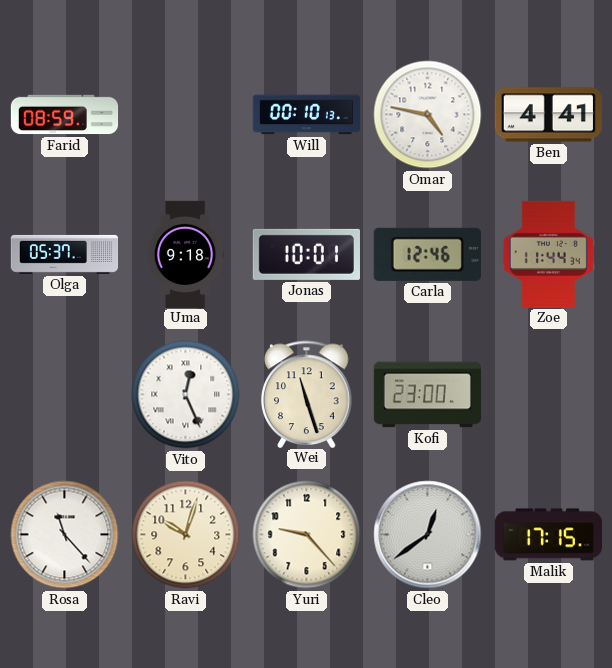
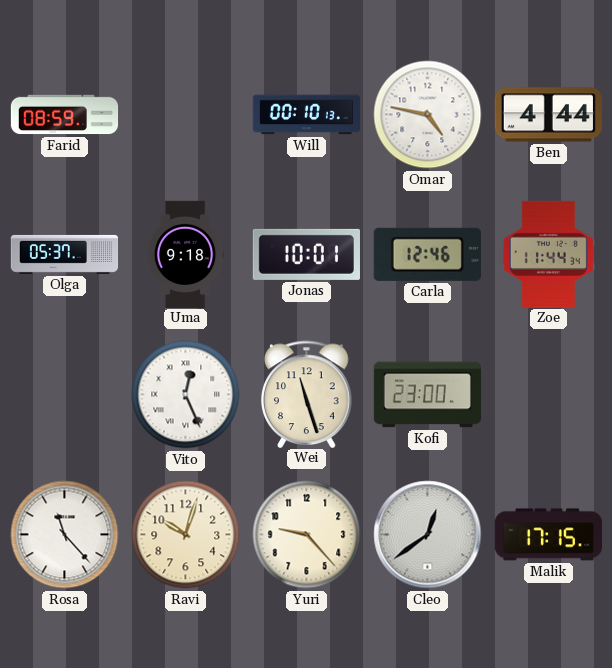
Ben: 4:41 -> 4:44 (548, 115)
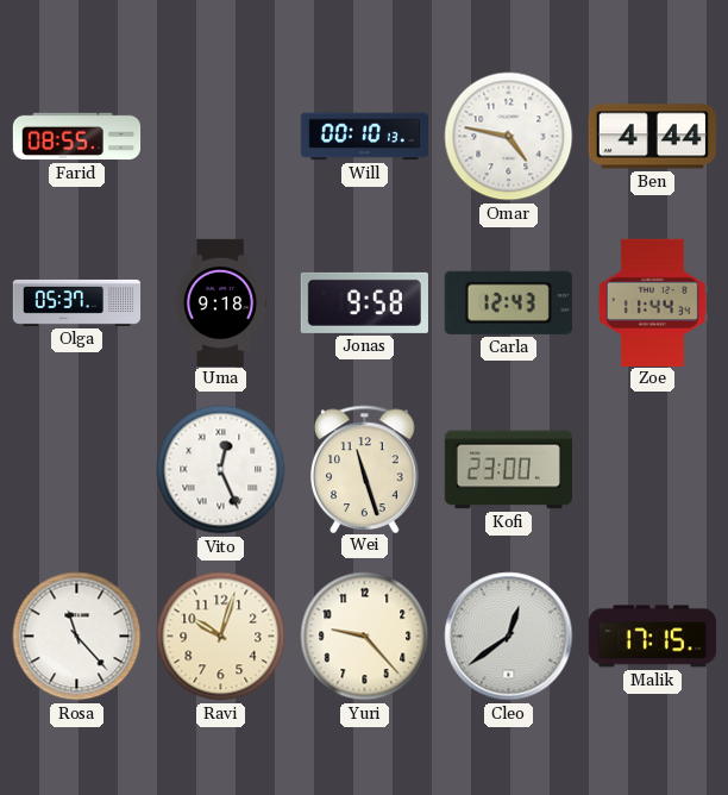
Farid: 08:59 -> 08:55 (77, 137)
Jonas: 10:01 -> 9:58 (364, 302)
Carla: 12:46 -> 12:43 (508, 302)
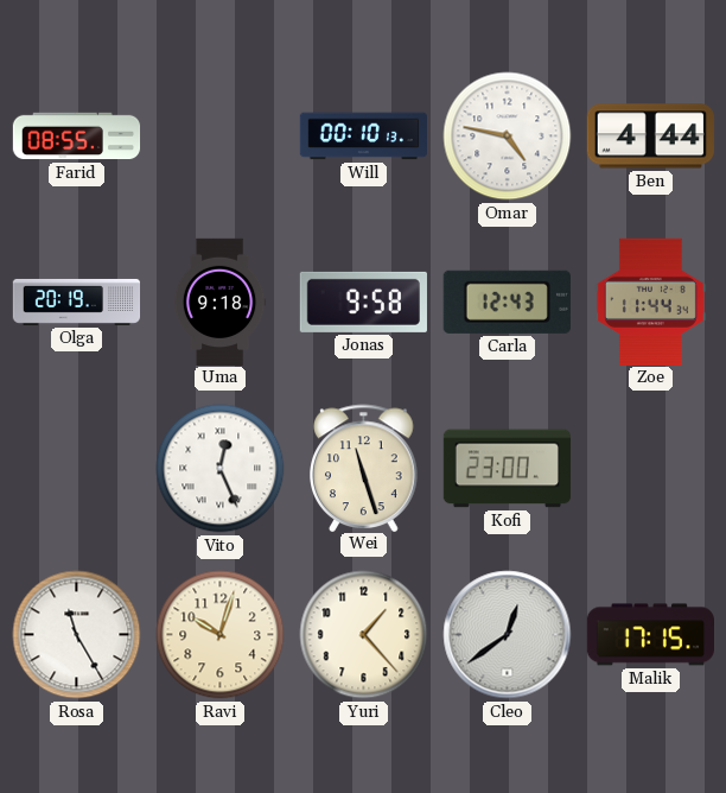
Olga: 05:37 -> 20:19 (77, 302)
Rosa: 11:23 -> 11:25 (77, 635)
Yuri: 9:23 -> 1:23 (364, 635)
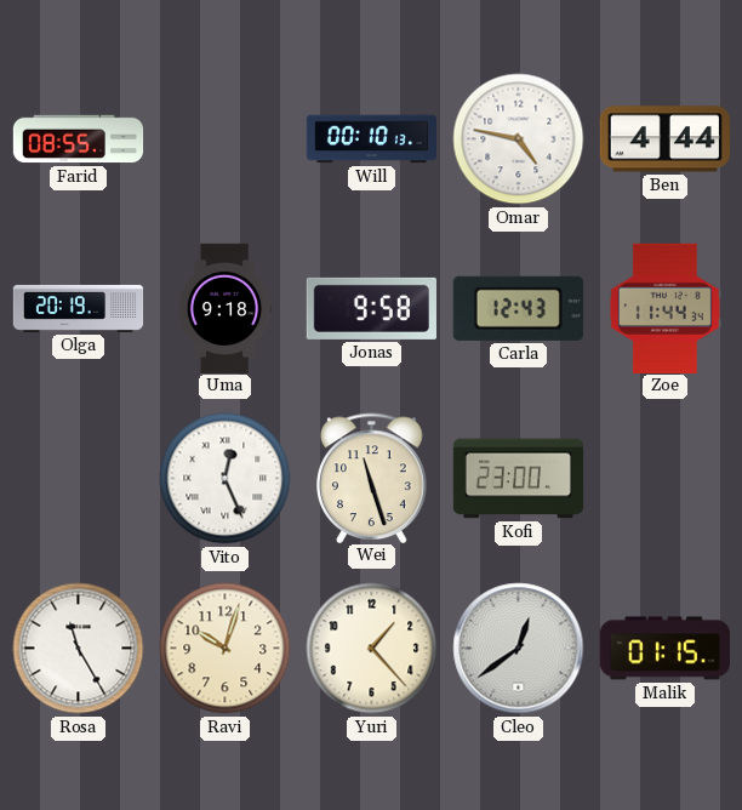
Malik: 17:15 -> 01:15 (664, 649)
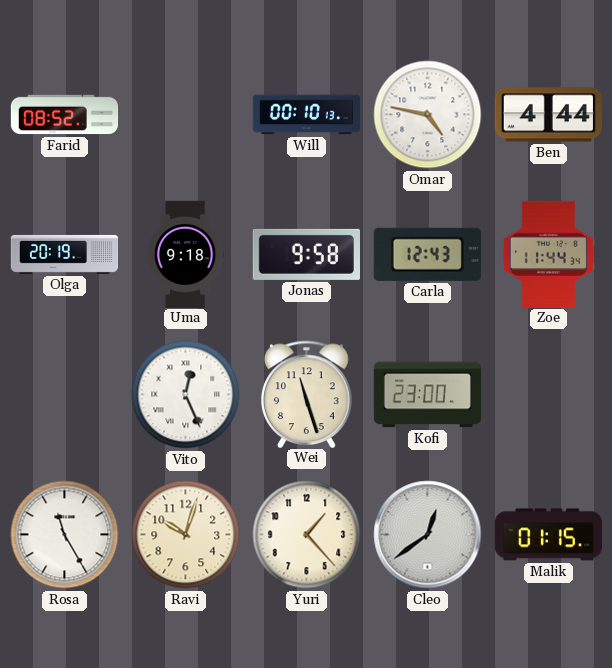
Farid: 08:55 -> 08:52 (65, 115)
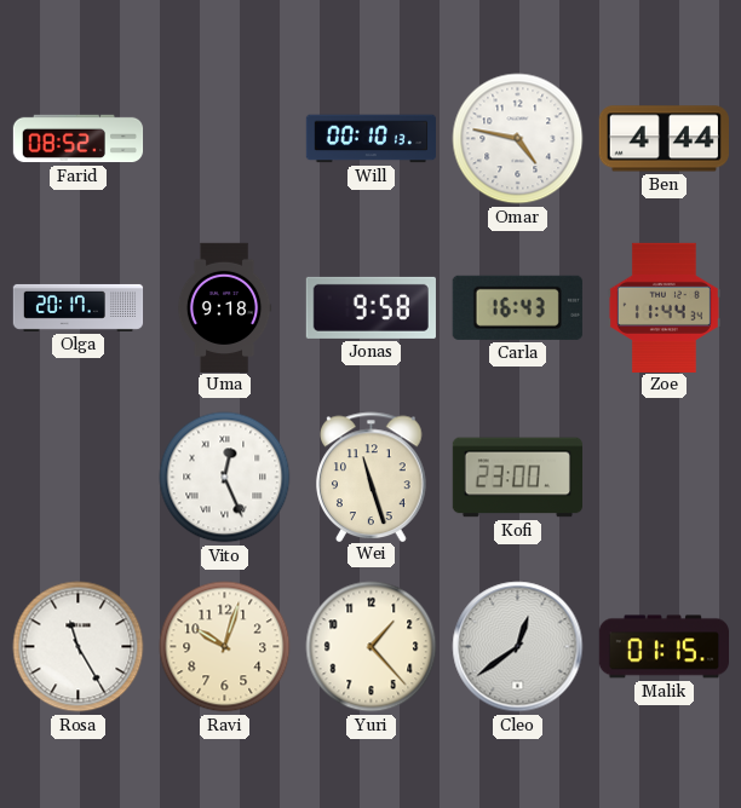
Olga: 20:19 -> 20:17 (79, 307)
Carla: 12:43 -> 16:43 (517, 307)
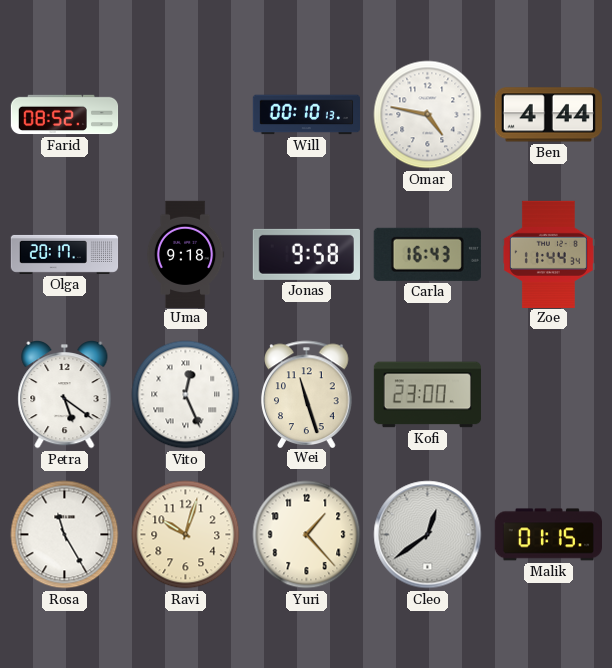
Petra: none -> 5:21 (65, 394)
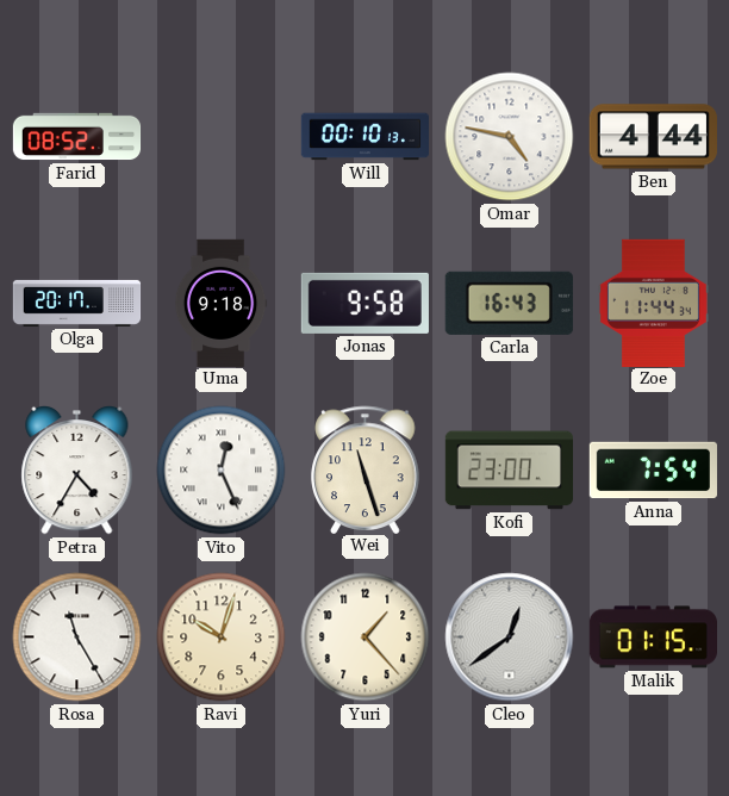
Petra: 5:21 -> 4:35 (77, 469)
Anna: none -> 7:54 (653, 471)
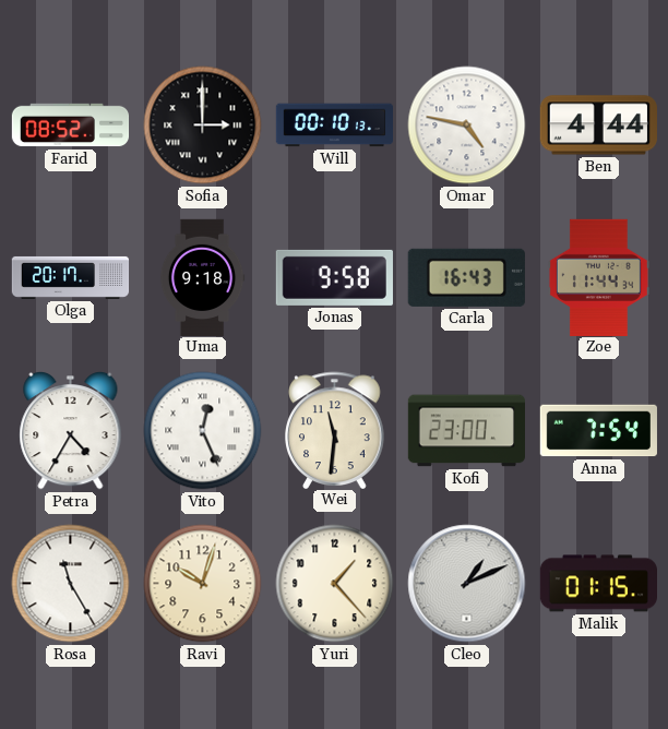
Sofia: none -> 3:00 (203, 126)
Wei: 11:27 -> 11:31 (335, 430)
Cleo: 12:39 -> 1:11 (467, 584)
